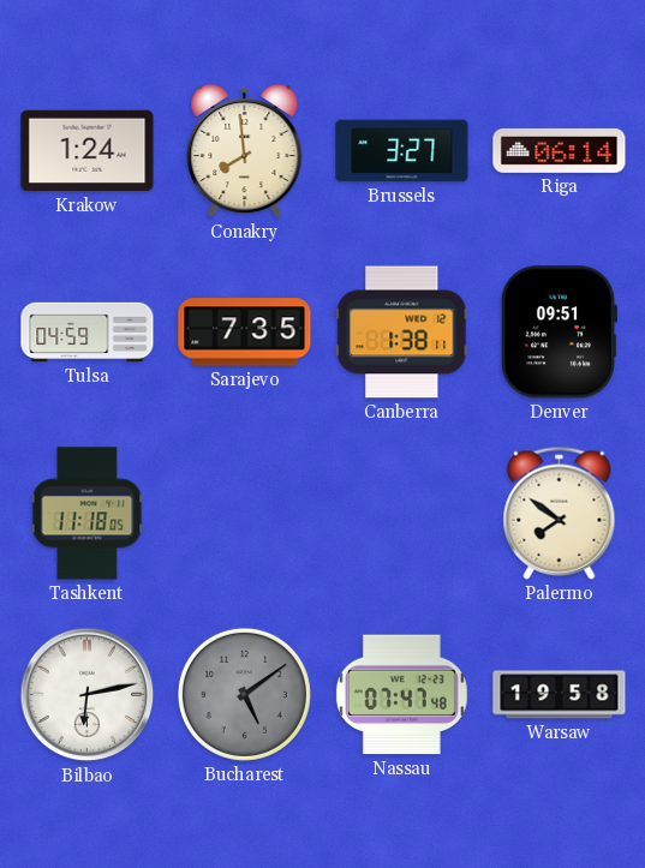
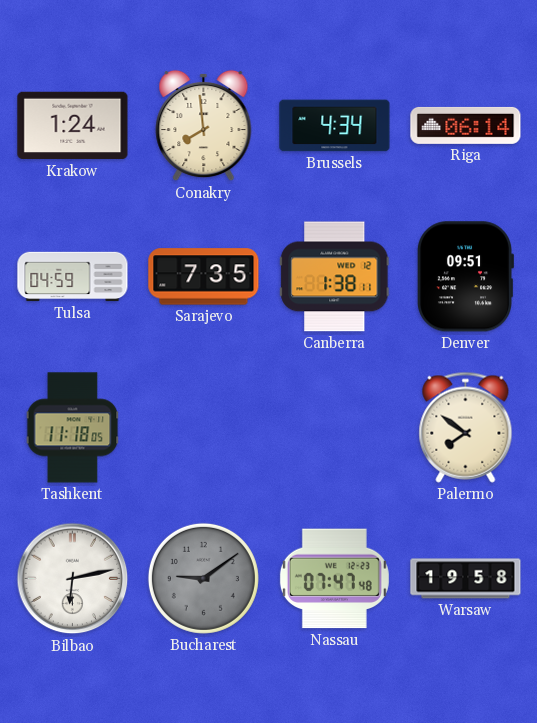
Brussels: 3:27 -> 4:34 (335, 126)
Bucharest: 5:09 -> 9:09 (203, 578)
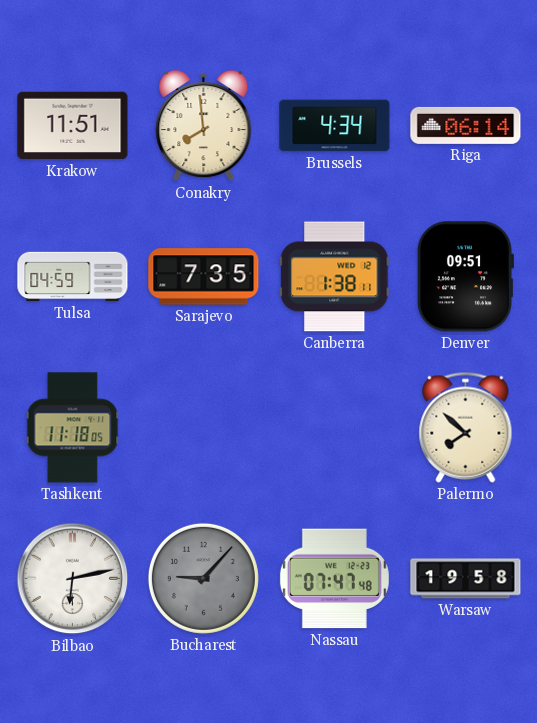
Krakow: 1:24 -> 11:51 (73, 126)
Palermo: 7:51 -> 7:52 (466, 427)
Bucharest: 9:09 -> 9:07 (203, 578)
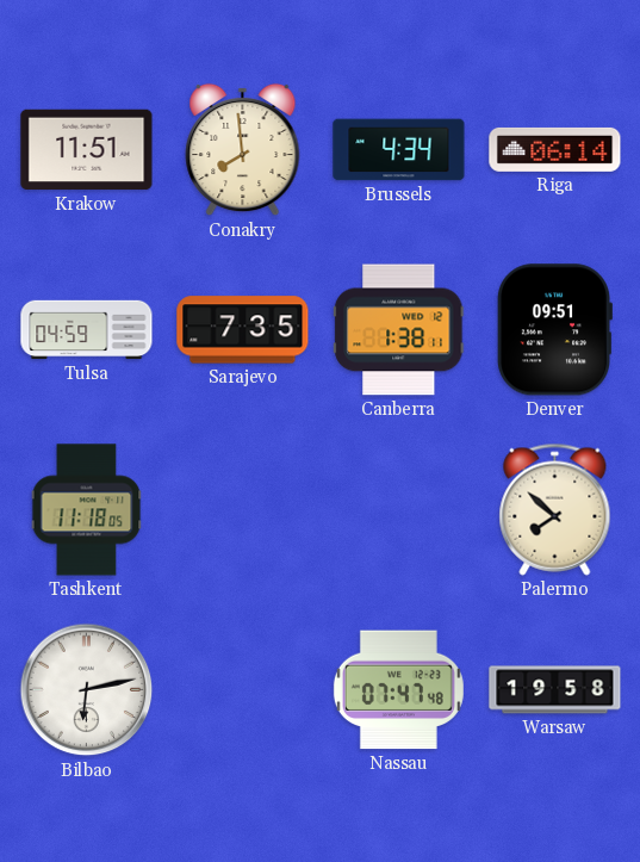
Bucharest: 9:07 -> none (203, 578)
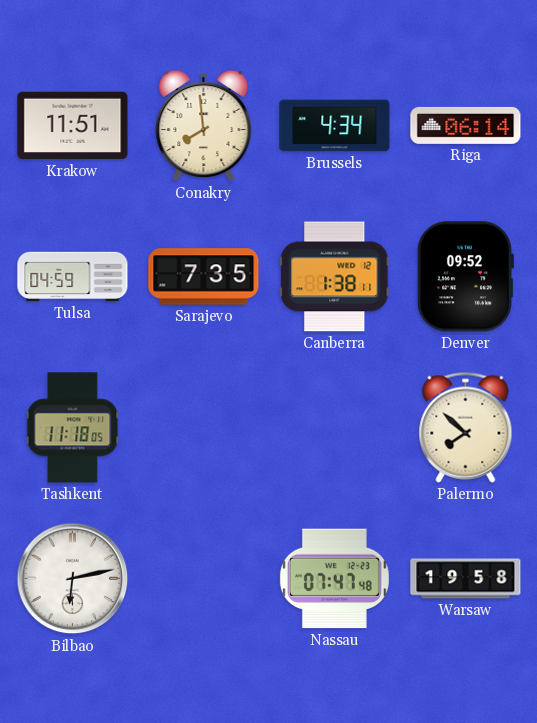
Denver: 09:51 -> 09:52 (464, 277)
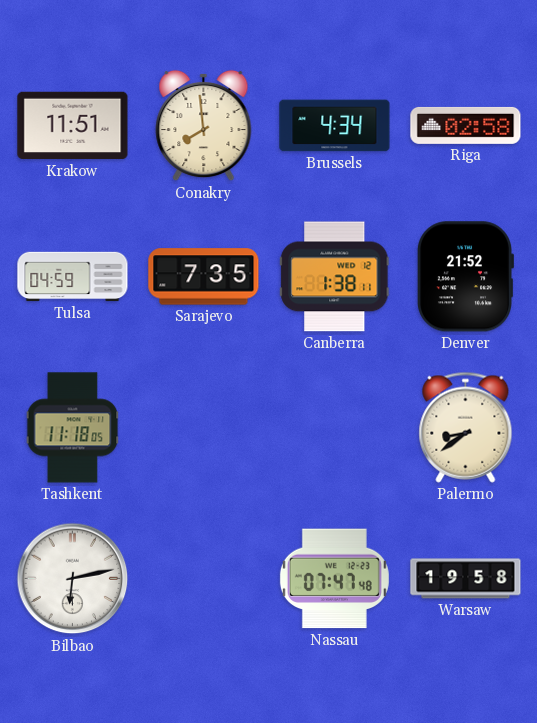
Riga: 06:14 -> 02:58 (466, 125)
Denver: 09:52 -> 21:52 (464, 277)
Palermo: 7:52 -> 8:39 (466, 427)
